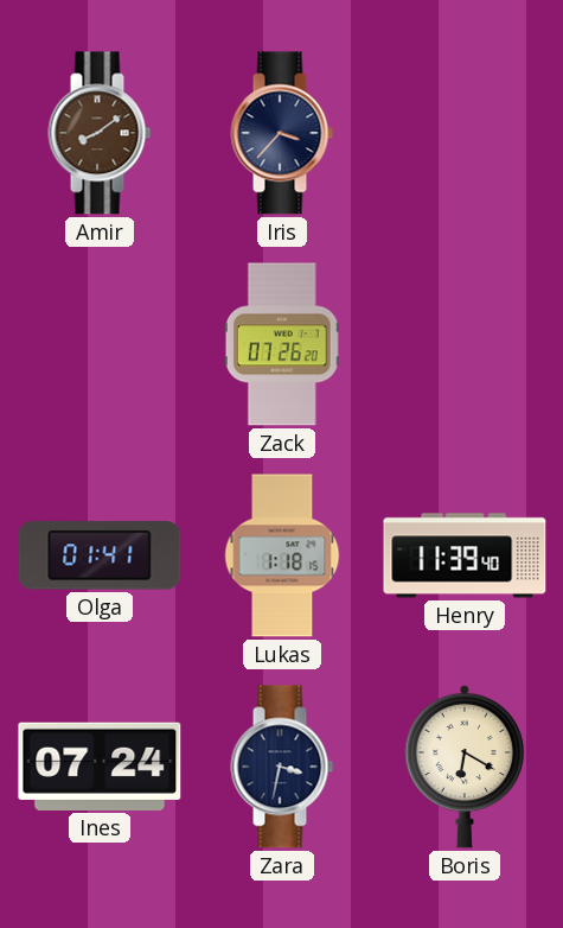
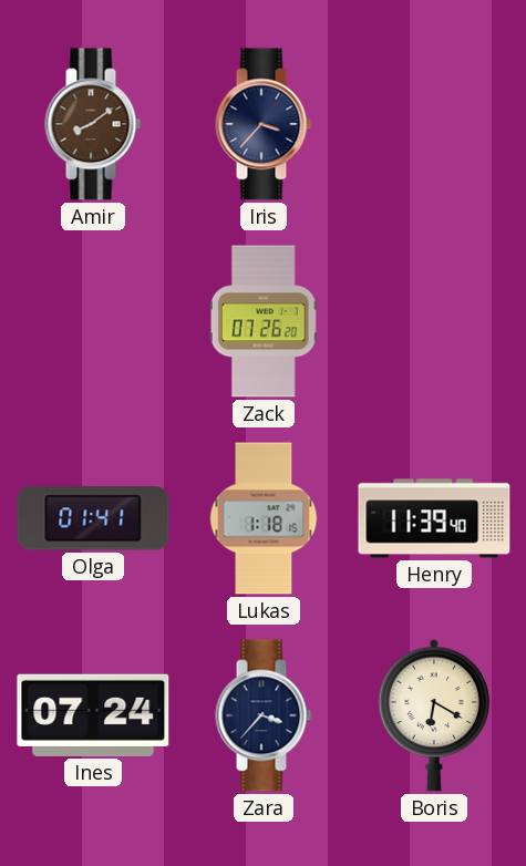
Zara: 3:32 -> 3:37 (264, 715)
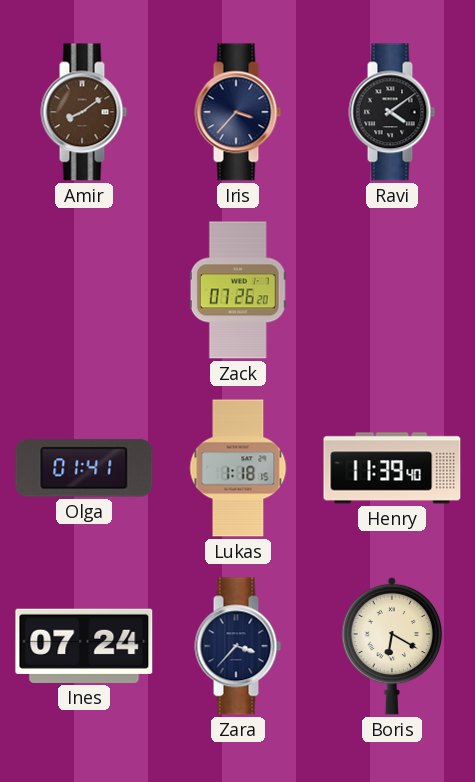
Ravi: none -> 4:09 (392, 112)
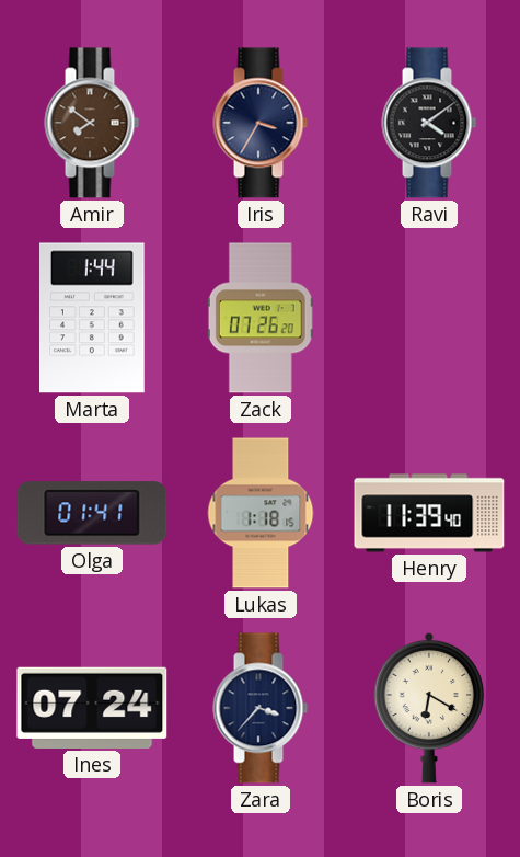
Amir: 8:09 -> 7:51 (92, 123)
Iris: 3:37 -> 3:35 (261, 123)
Marta: none -> 1:44 (93, 318)
